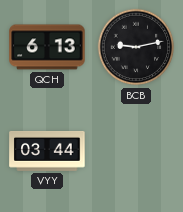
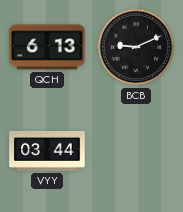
BCB: 9:13 -> 9:11 (136, 47)
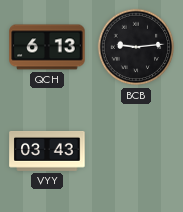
BCB: 9:11 -> 9:14 (136, 47)
VYY: 03:44 -> 03:43 (47, 151)
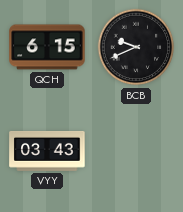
QCH: 6:13 -> 6:15 (47, 47)
BCB: 9:14 -> 9:41 (136, 47)
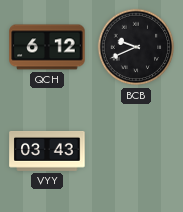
QCH: 6:15 -> 6:12 (47, 47)
